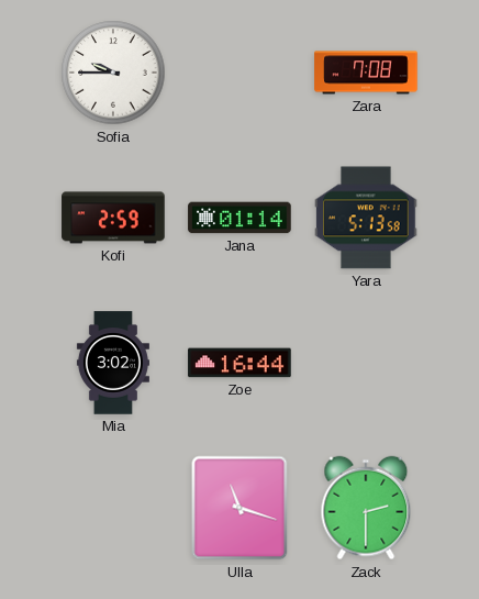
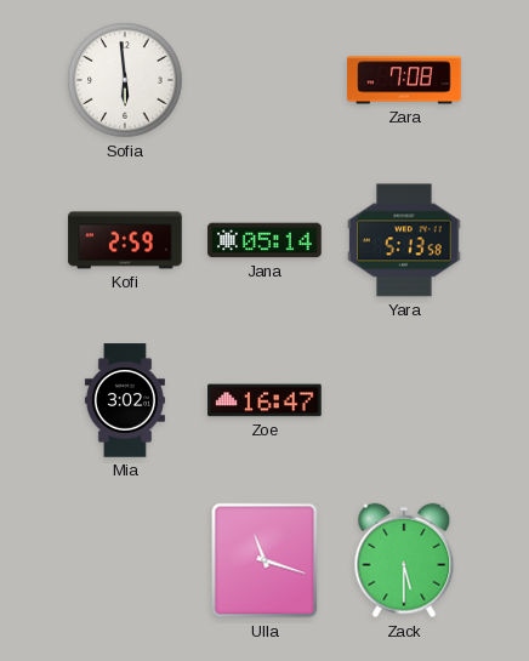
Sofia: 9:45 -> 5:59 (125, 80)
Jana: 01:14 -> 05:14 (264, 240)
Zoe: 16:44 -> 16:47 (264, 400)
Zack: 2:30 -> 5:30 (404, 560)
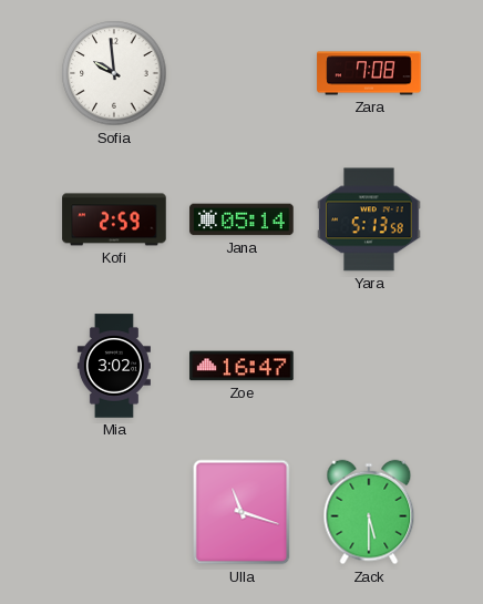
Sofia: 5:59 -> 9:59 (114, 73)
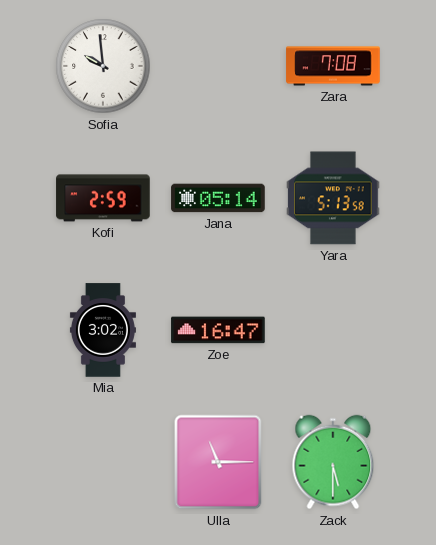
Ulla: 11:18 -> 11:15 (218, 462)
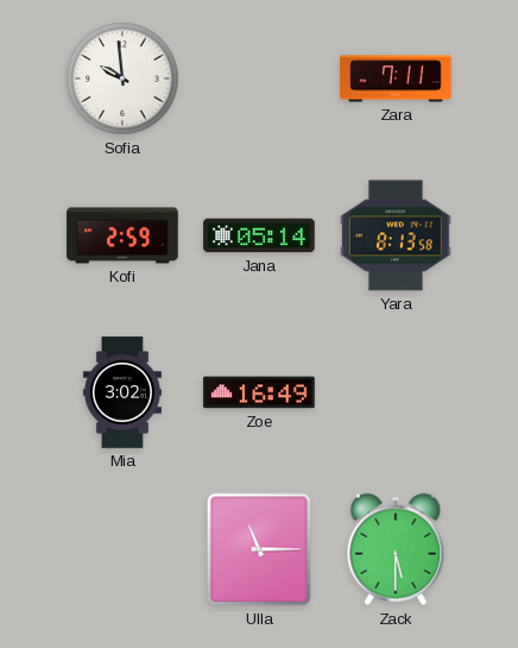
Zara: 7:08 -> 7:11 (396, 78)
Yara: 5:13 -> 8:13 (396, 235)
Zoe: 16:47 -> 16:49 (259, 392)
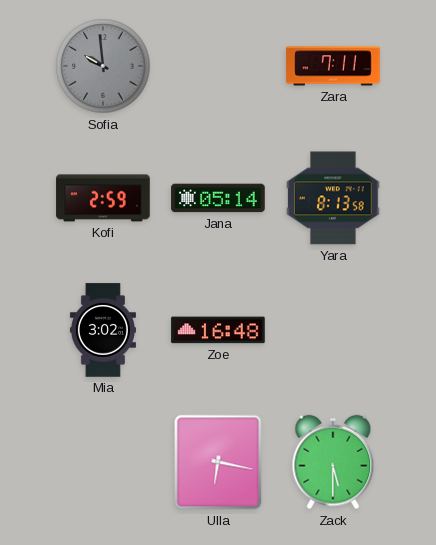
Sofia dial: white -> grey (103, 66)
Zoe: 16:49 -> 16:48 (218, 330)
Ulla: 11:15 -> 6:17 (218, 462)
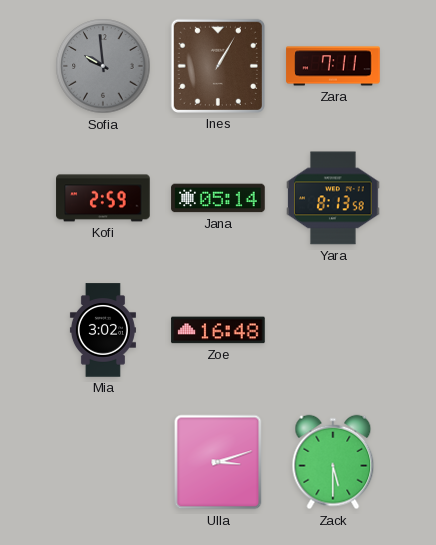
Ines: none -> 1:05 (218, 66)
Ulla: 6:17 -> 3:12 (218, 462)
